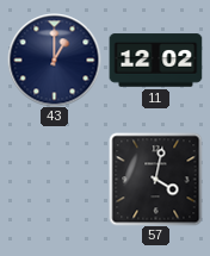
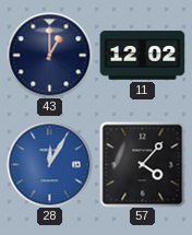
28: none -> 12:05 (49, 164)
57: 4:02 -> 4:07 (142, 164)
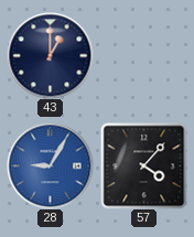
11: 12:02 -> none (142, 56)
28: 12:05 -> 9:05 (50, 165)
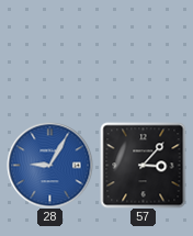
43: 1:00 -> none (50, 55)
57: 4:07 -> 3:07 (143, 165)
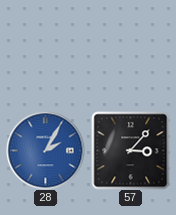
28: 9:05 -> 2:05 (45, 150)
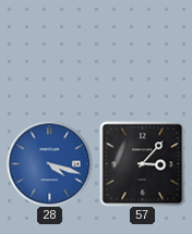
28: 2:05 -> 4:18 (49, 163)
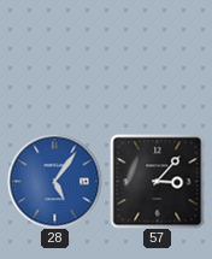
28: 4:18 -> 5:06 (54, 181)
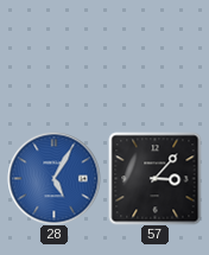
28: 5:06 -> 5:05 (53, 178)
